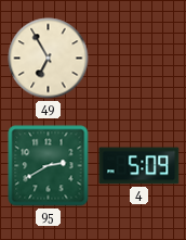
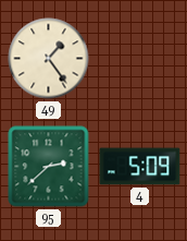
49: 6:55 -> 1:24 (49, 59)
95: 2:40 -> 2:38 (49, 167)
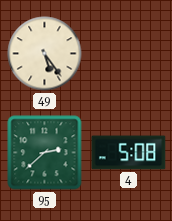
49: 1:24 -> 5:24 (45, 54)
4: 5:09 -> 5:08 (129, 153)
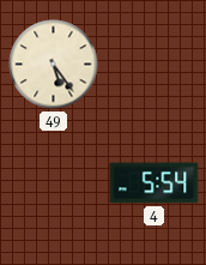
95: 2:38 -> none (45, 153)
4: 5:08 -> 5:54 (154, 183)
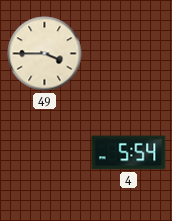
49: 5:24 -> 3:45 (45, 54)
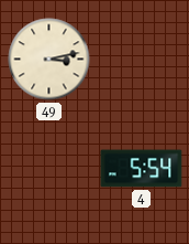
49: 3:45 -> 3:13 (49, 60)
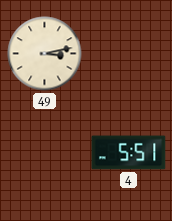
4: 5:54 -> 5:51 (129, 153)
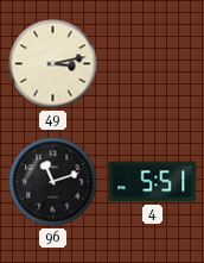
96: none -> 11:12 (53, 182)
